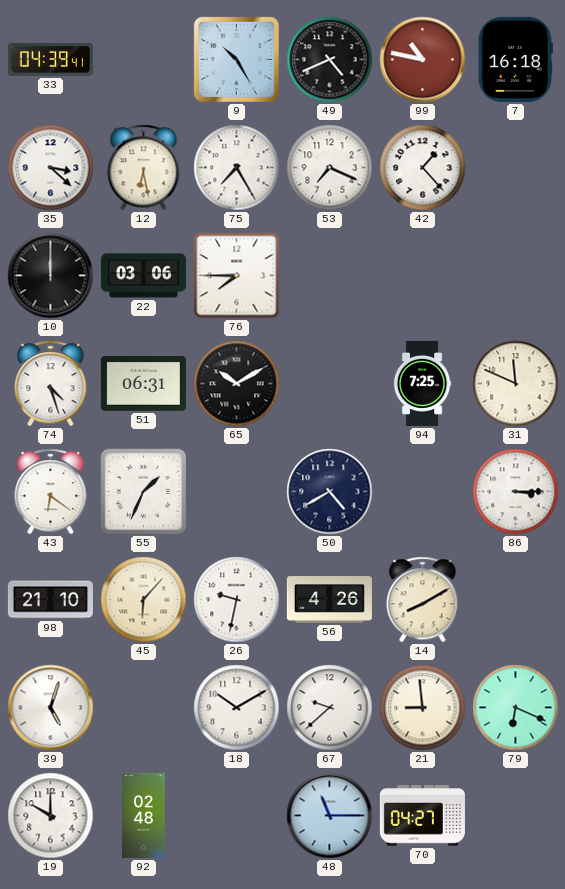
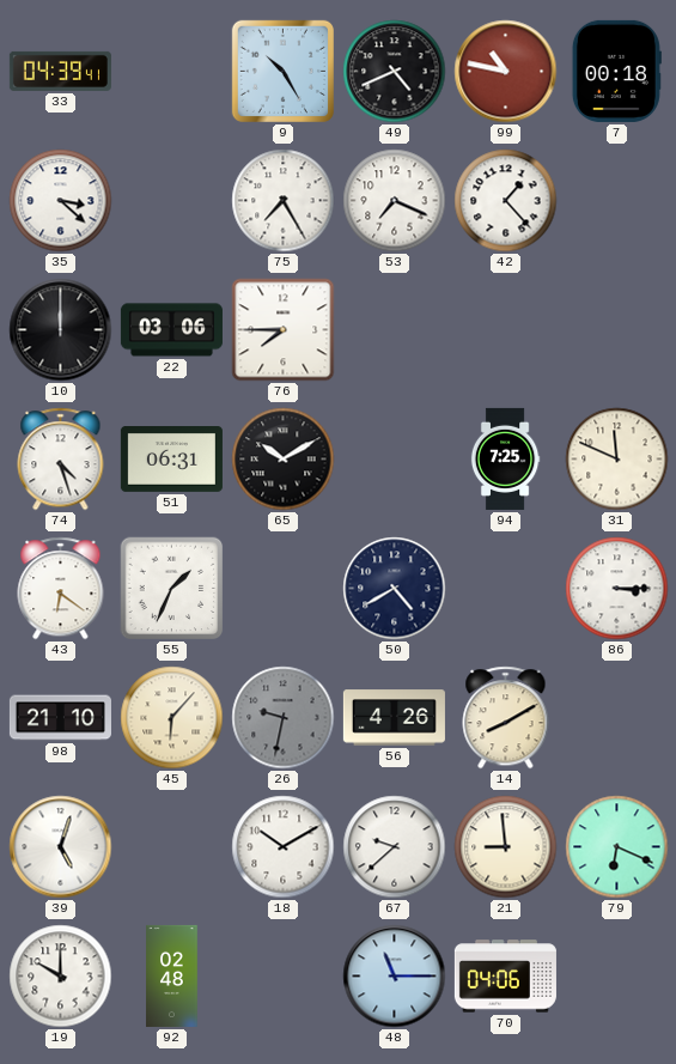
7: 16:18 -> 00:18 (616, 71)
12: 6:28 -> none (144, 168)
26 dial: white -> grey (284, 718)
70: 04:27 -> 04:06 (505, 977)
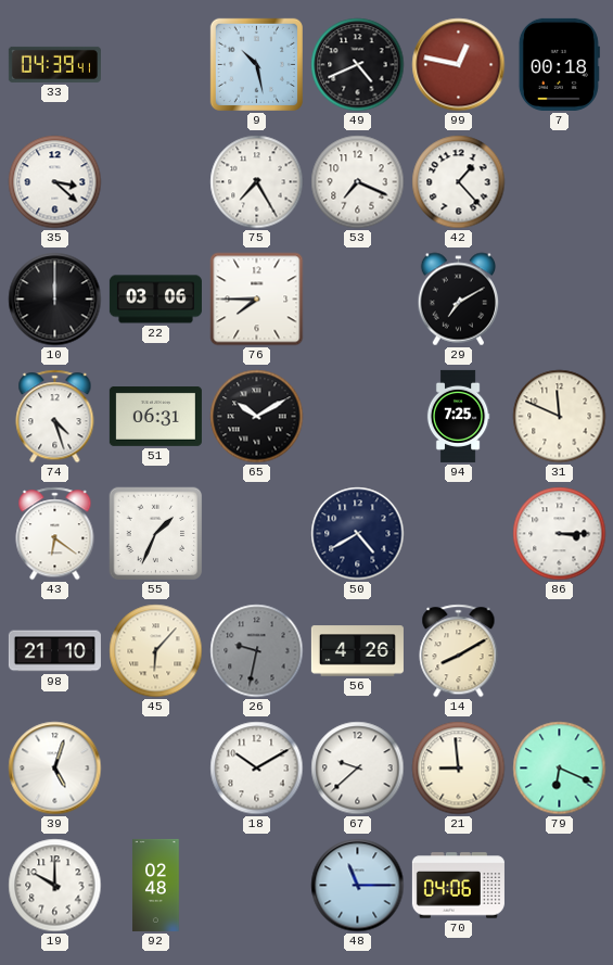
9: 10:25 -> 10:28 (256, 64)
99: 10:47 -> 12:47 (459, 65)
29: none -> 7:10 (459, 300)
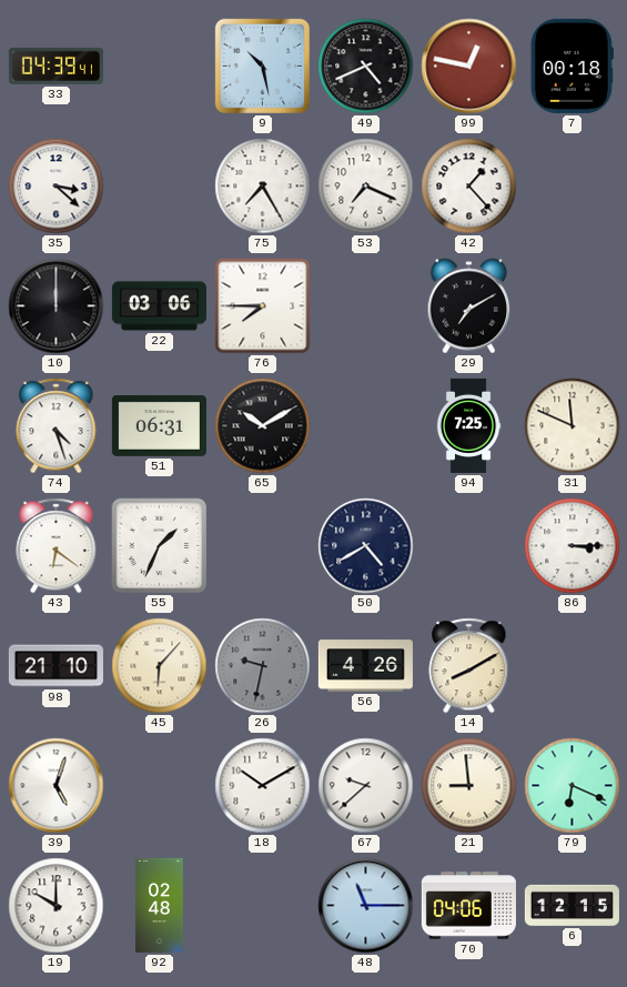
6: none -> 12:15 (572, 905)
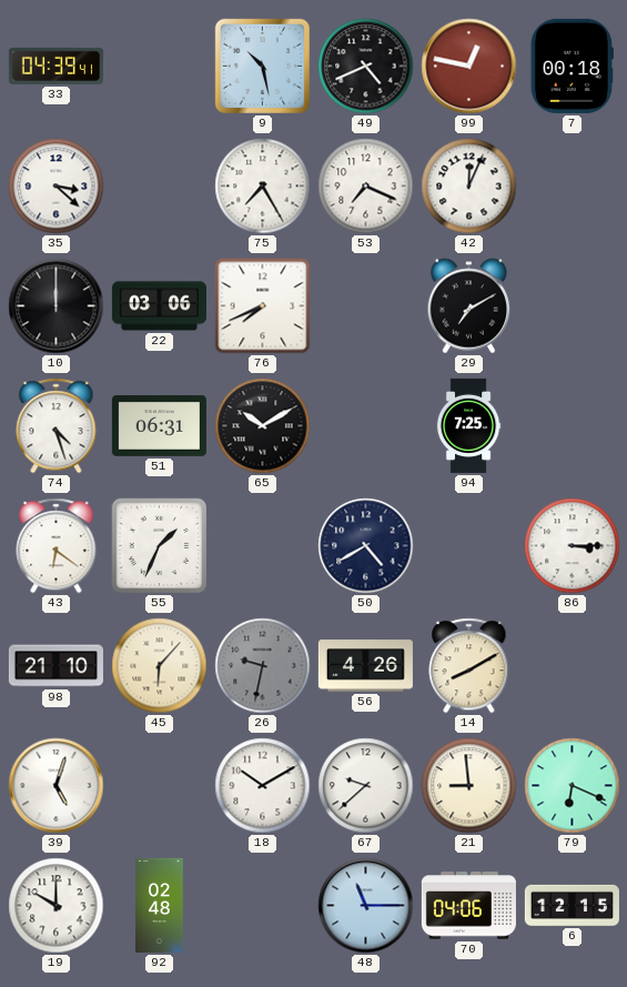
42: 1:23 -> 12:04 (469, 187)
76: 7:45 -> 7:41 (263, 306)
31: 11:49 -> none (573, 426)
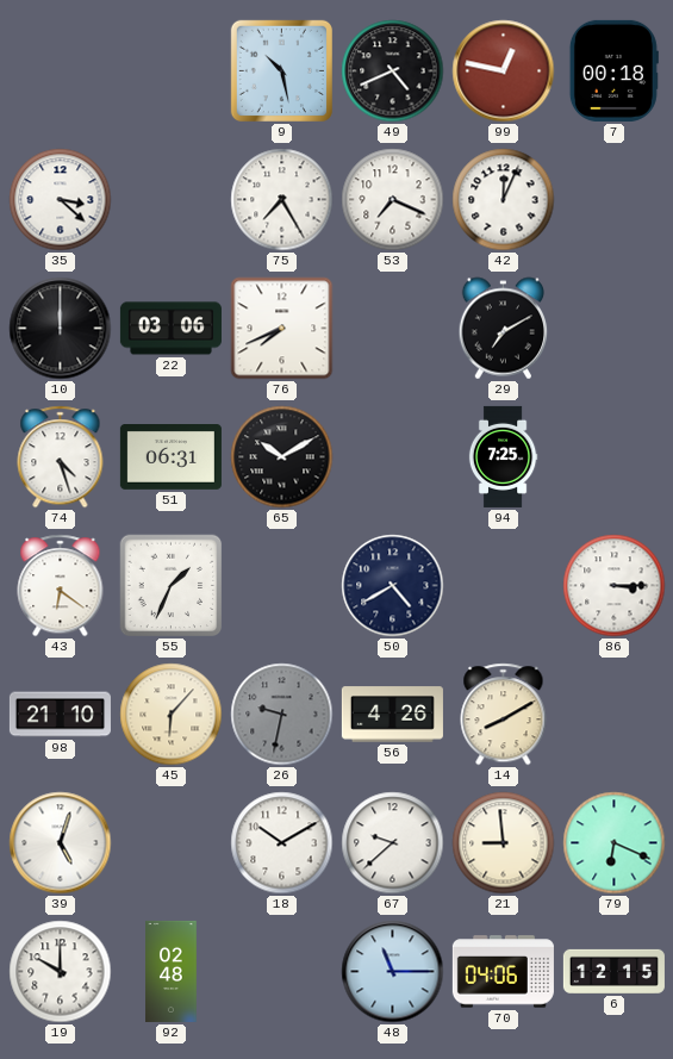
33: 04:39 -> none (55, 66)
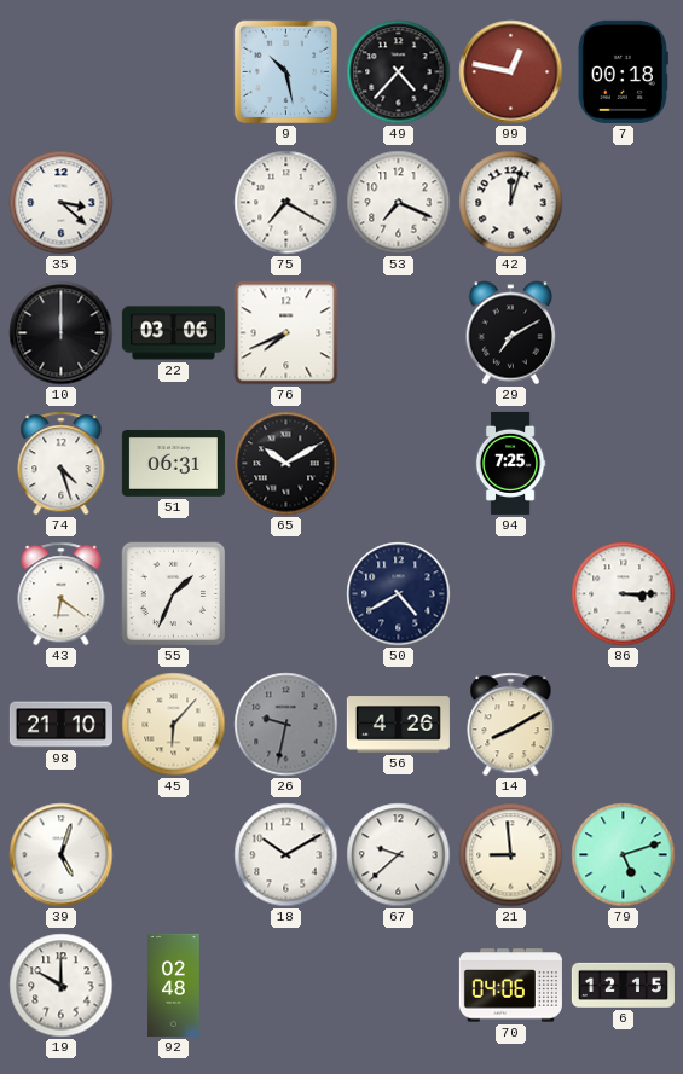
49: 4:41 -> 4:37 (399, 72)
75: 7:25 -> 7:20 (286, 203)
42: 12:04 -> 12:03 (511, 203)
79: 6:19 -> 5:12 (624, 855)
48: 11:15 -> none (393, 972)
